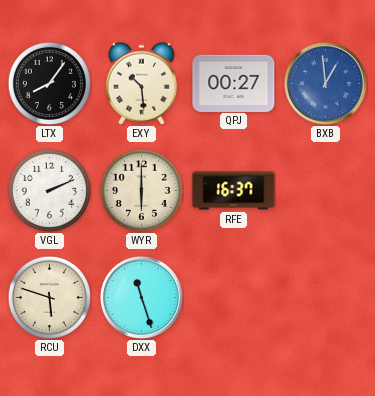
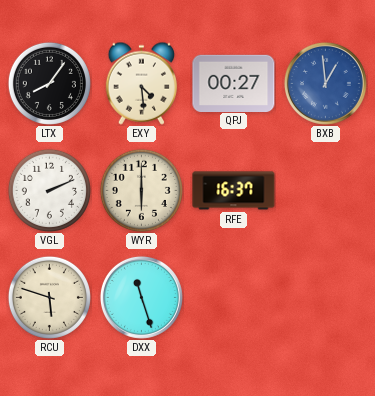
EXY: 10:29 -> 4:29 (142, 83)
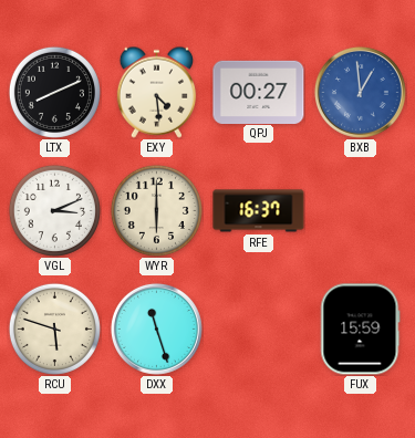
LTX: 8:06 -> 8:11 (54, 92)
VGL: 2:11 -> 3:11 (54, 210)
FUX: none -> 15:59 (361, 330)
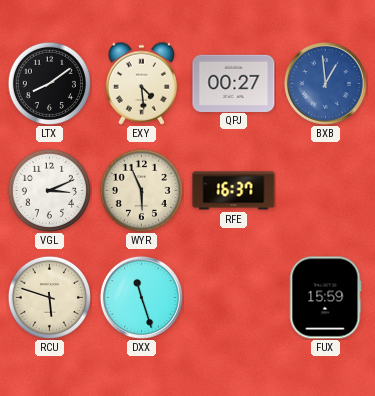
LTX: 8:11 -> 8:09 (49, 83)
WYR: 6:00 -> 5:56 (141, 190)
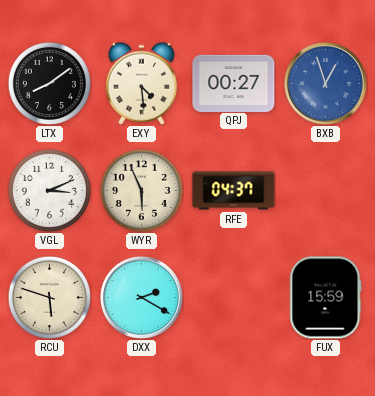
BXB: 12:59 -> 12:57 (325, 83)
RFE: 16:37 -> 04:37 (234, 191)
DXX: 11:27 -> 2:20 (141, 297)
